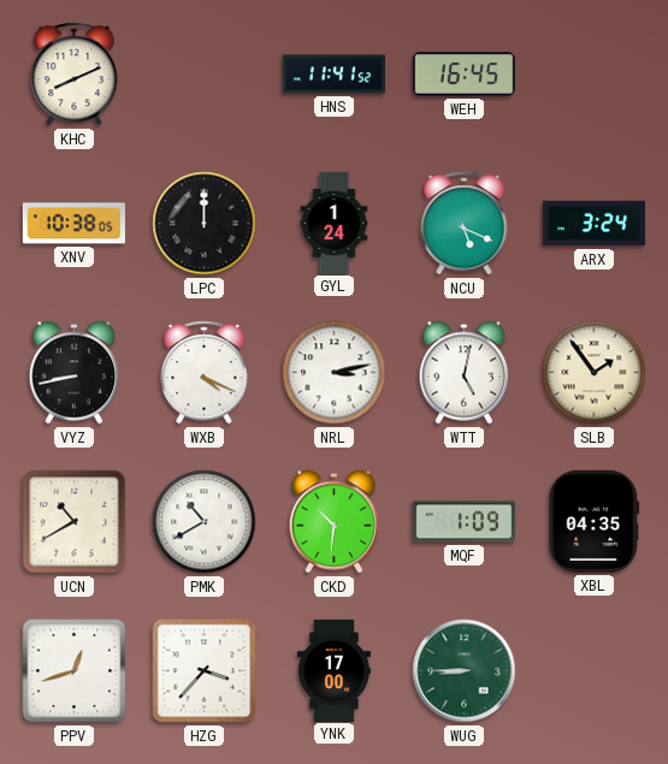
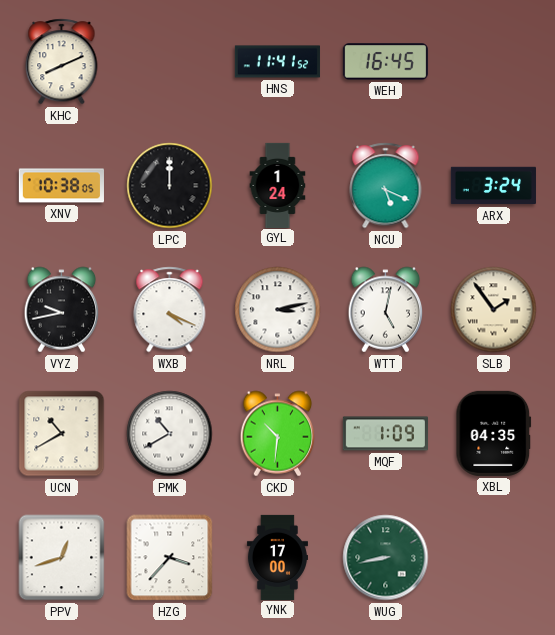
VYZ: 8:43 -> 9:43 (62, 310)
WUG: 8:45 -> 8:43 (386, 558)
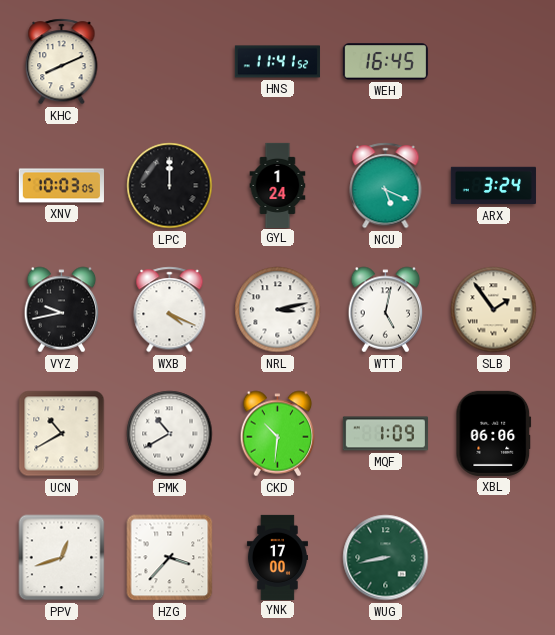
XNV: 10:38 -> 10:03 (61, 186)
XBL: 04:35 -> 06:06 (494, 433)
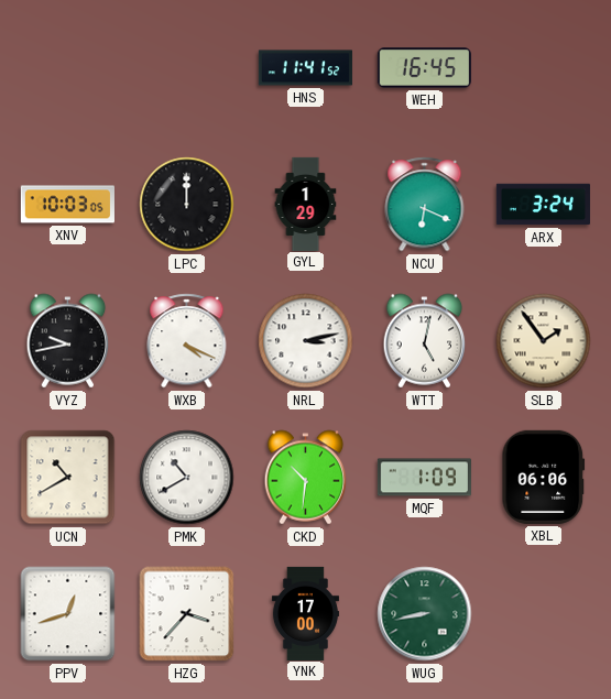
KHC: 8:11 -> none (62, 62)
GYL: 1:24 -> 1:29 (306, 204)
NCU: 5:19 -> 6:19 (425, 205)
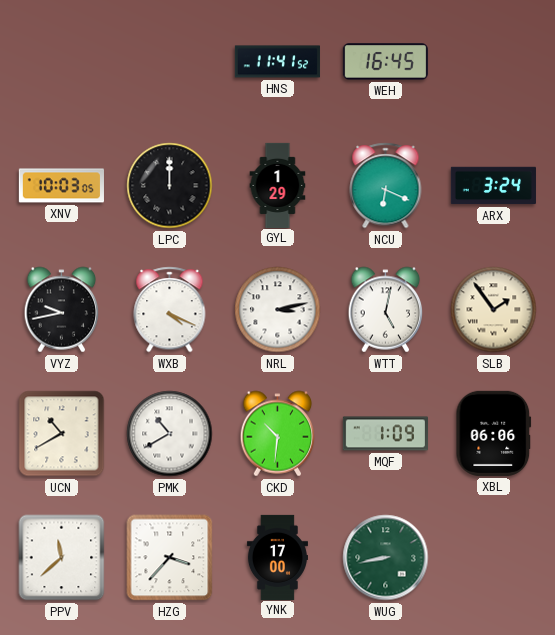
PPV: 12:42 -> 11:38 (62, 558)
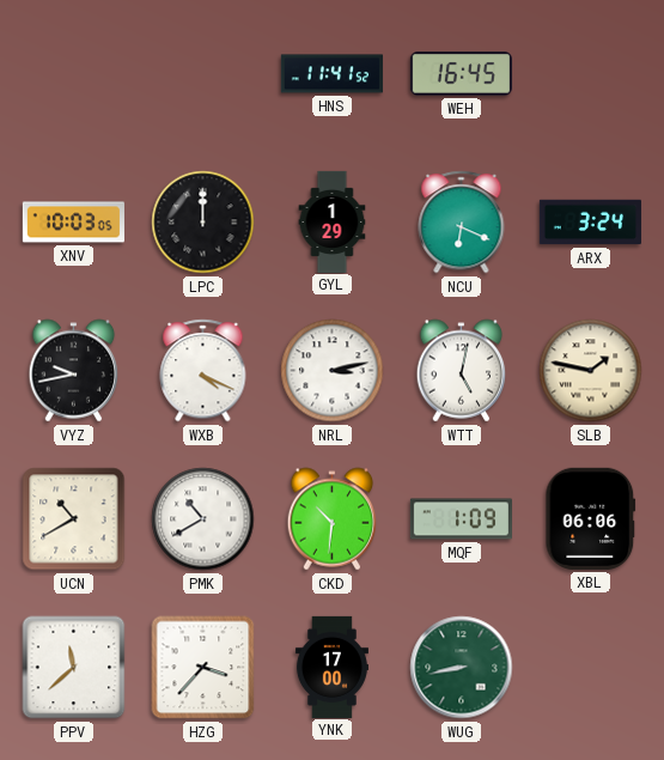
SLB: 1:54 -> 1:47 (591, 371)
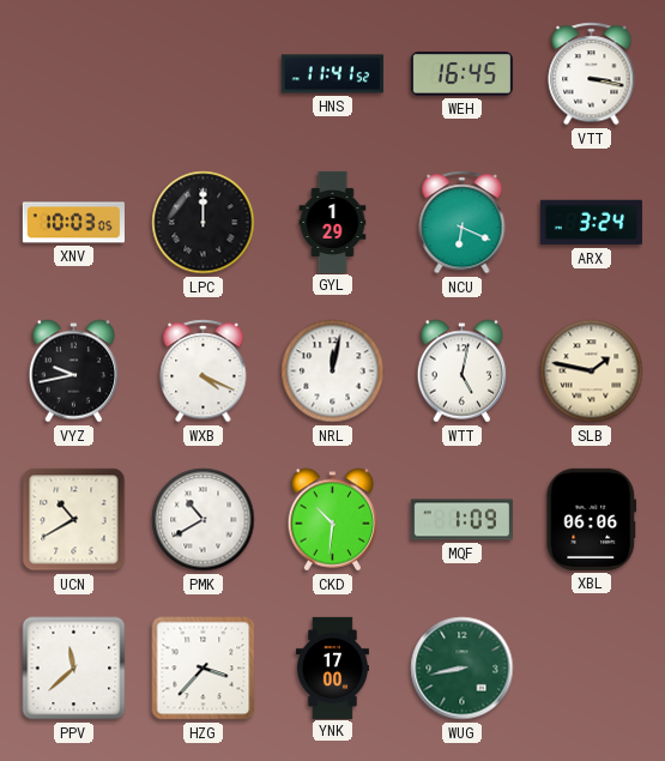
VTT: none -> 3:17 (592, 74)
NRL: 3:13 -> 12:02 (333, 372)
